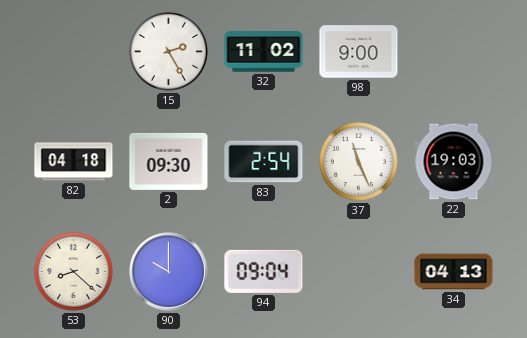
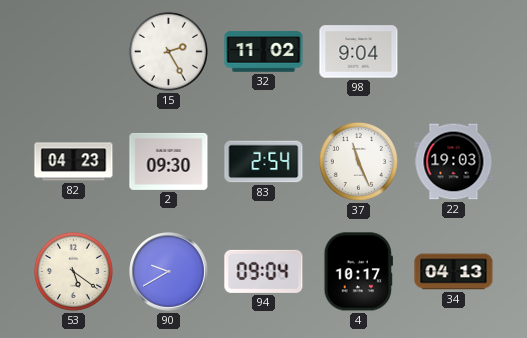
98: 9:00 -> 9:04 (359, 52)
82: 04:18 -> 04:23 (74, 162)
53: 8:22 -> 5:21 (73, 271)
90: 10:00 -> 9:40 (169, 272)
4: none -> 10:17 (358, 272)
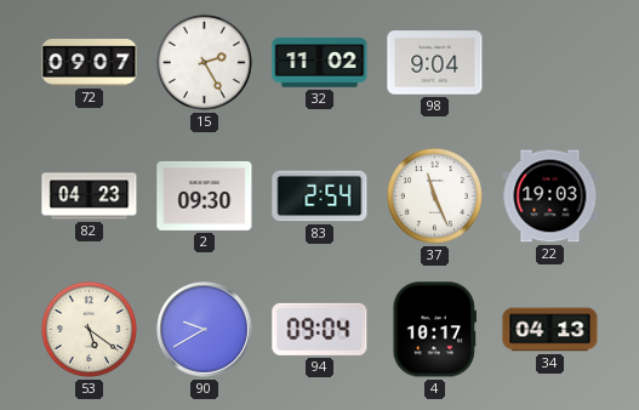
72: none -> 09:07 (90, 63)
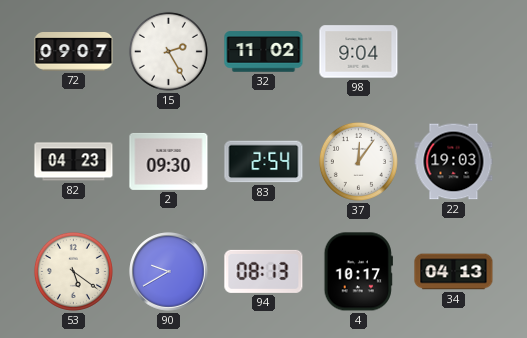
37: 11:26 -> 12:06 (358, 161)
94: 09:04 -> 08:13 (264, 271)
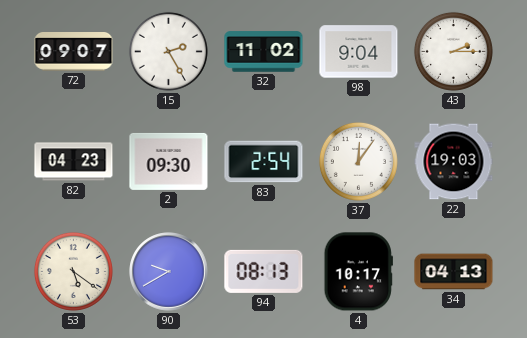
43: none -> 2:15 (453, 51)
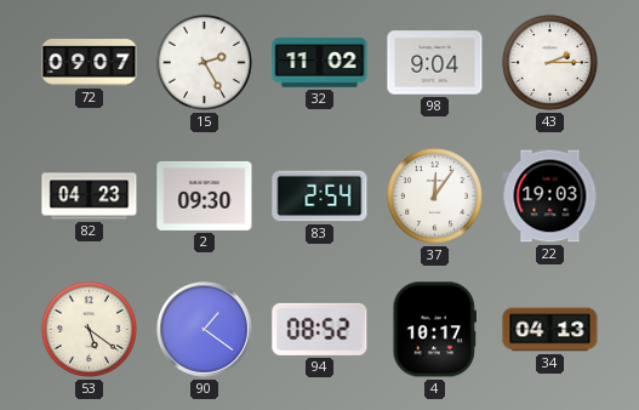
90: 9:40 -> 1:21 (205, 330)
94: 08:13 -> 08:52 (320, 329)
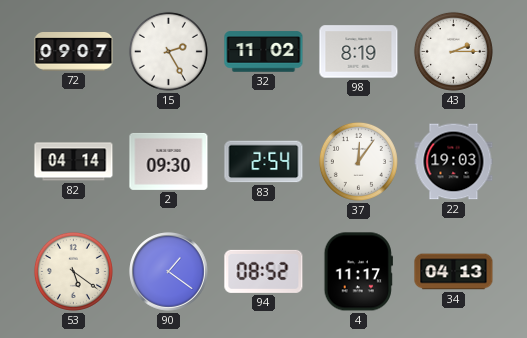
98: 9:04 -> 8:19 (359, 52)
82: 04:23 -> 04:14 (74, 162)
4: 10:17 -> 11:17 (358, 272)
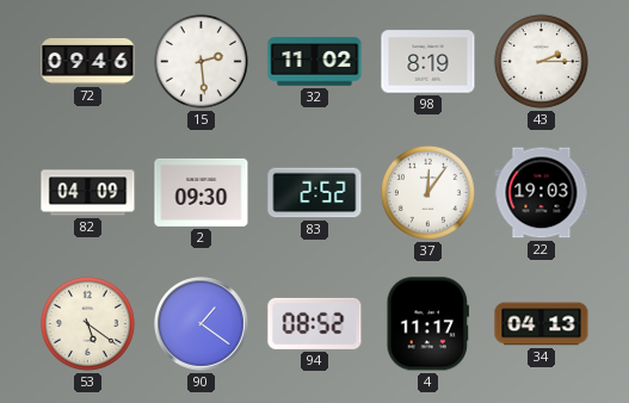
72: 09:07 -> 09:46 (88, 62)
15: 2:25 -> 2:29 (201, 61)
82: 04:14 -> 04:09 (88, 193)
83: 2:54 -> 2:52 (315, 193)
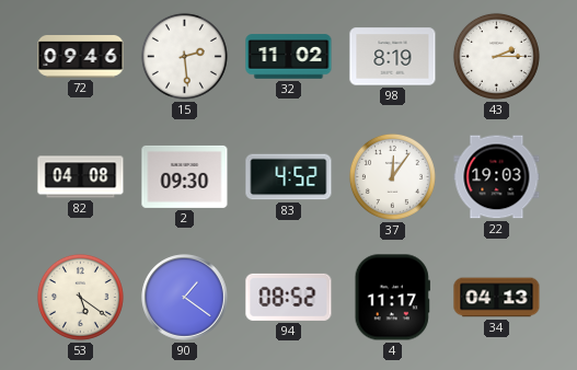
82: 04:09 -> 04:08 (81, 177)
83: 2:52 -> 4:52 (289, 177)
